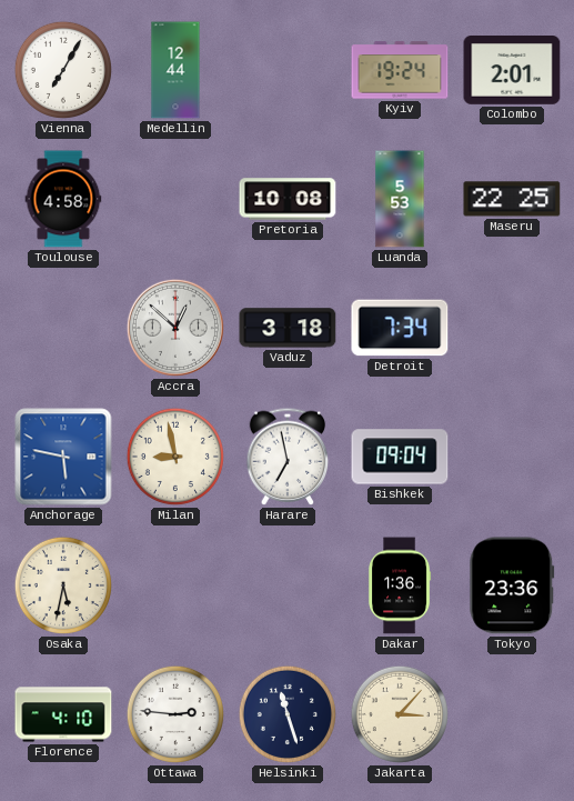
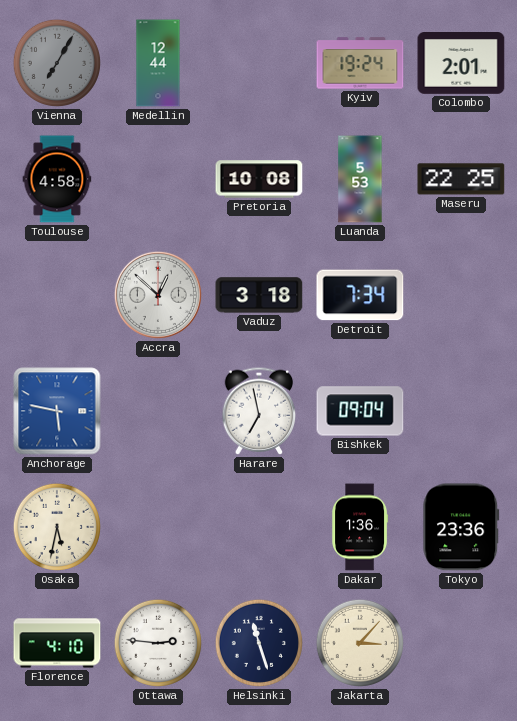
Vienna dial: white -> grey (57, 63)
Milan: 8:58 -> none (175, 457)
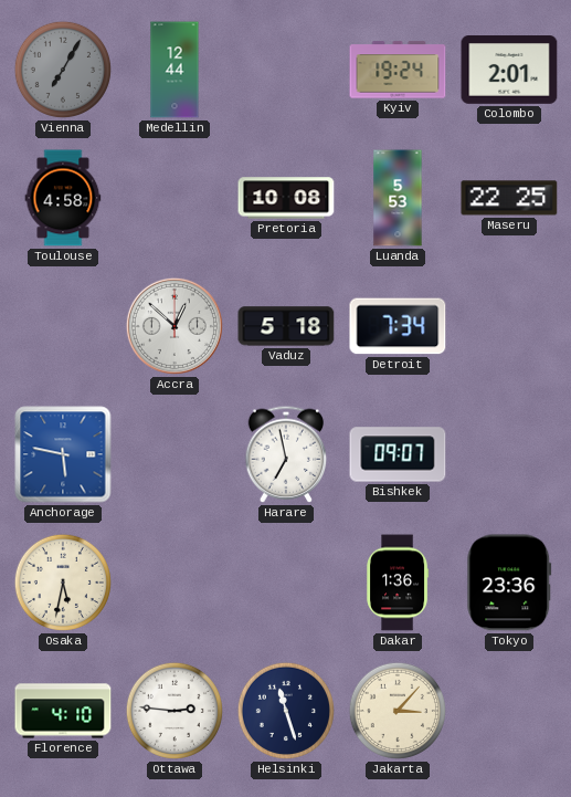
Vaduz: 3:18 -> 5:18 (286, 326)
Bishkek: 09:04 -> 09:07 (398, 454)
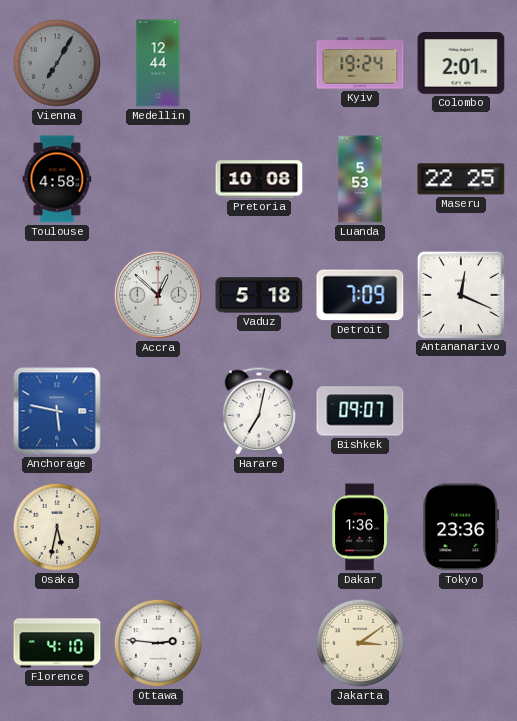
Detroit: 7:34 -> 7:09 (360, 295)
Antananarivo: none -> 12:19 (460, 294)
Harare: 6:58 -> 7:02 (259, 411)
Helsinki: 11:27 -> none (286, 711)
Jakarta: 3:07 -> 3:09 (360, 643)
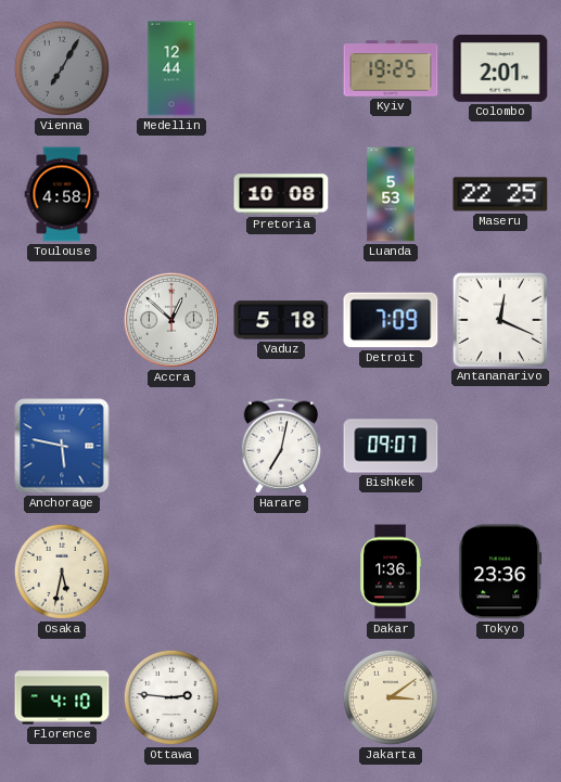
Kyiv: 19:24 -> 19:25 (391, 68)
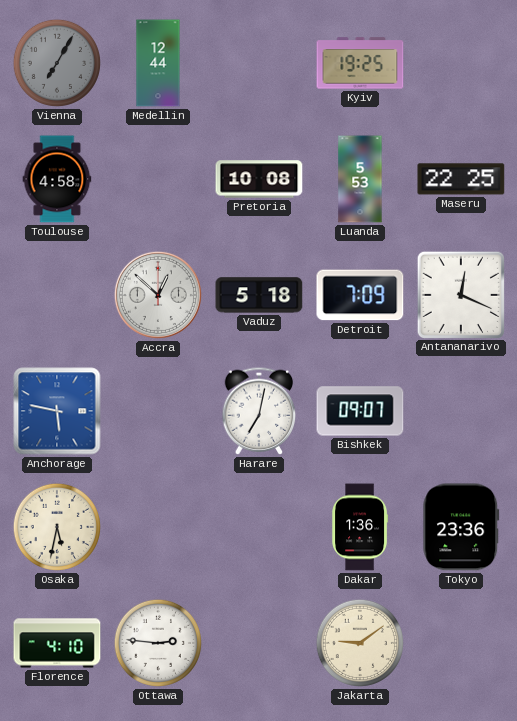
Colombo: 2:01 -> none (500, 69)
Jakarta: 3:09 -> 9:09 (360, 643)
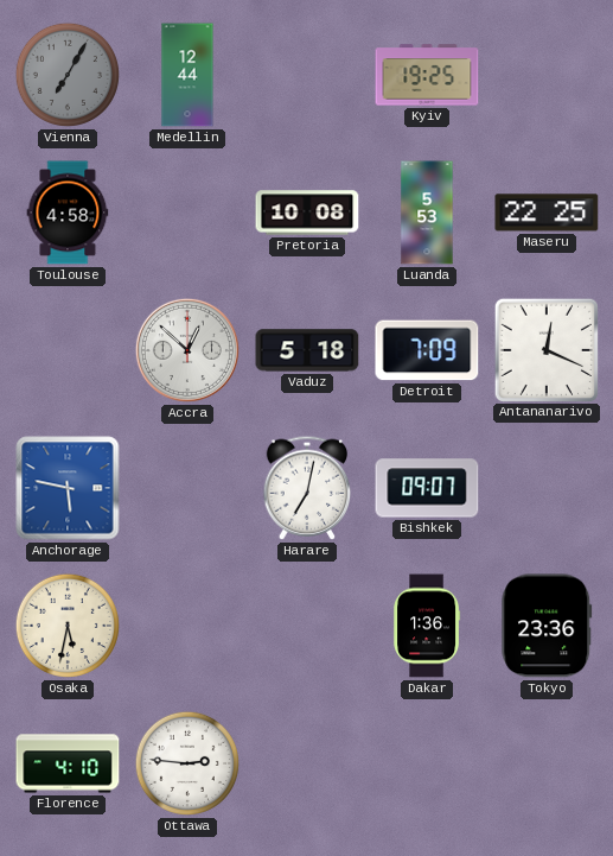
Jakarta: 9:09 -> none (360, 643)
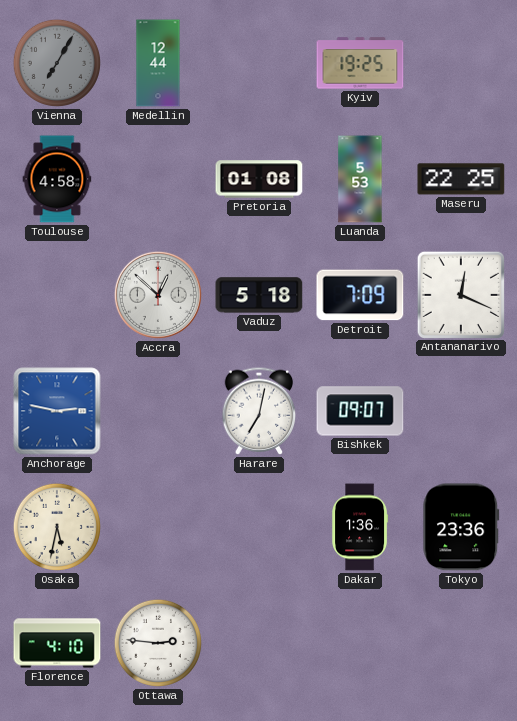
Pretoria: 10:08 -> 01:08 (259, 179)
Anchorage: 5:47 -> 2:47 (57, 411)
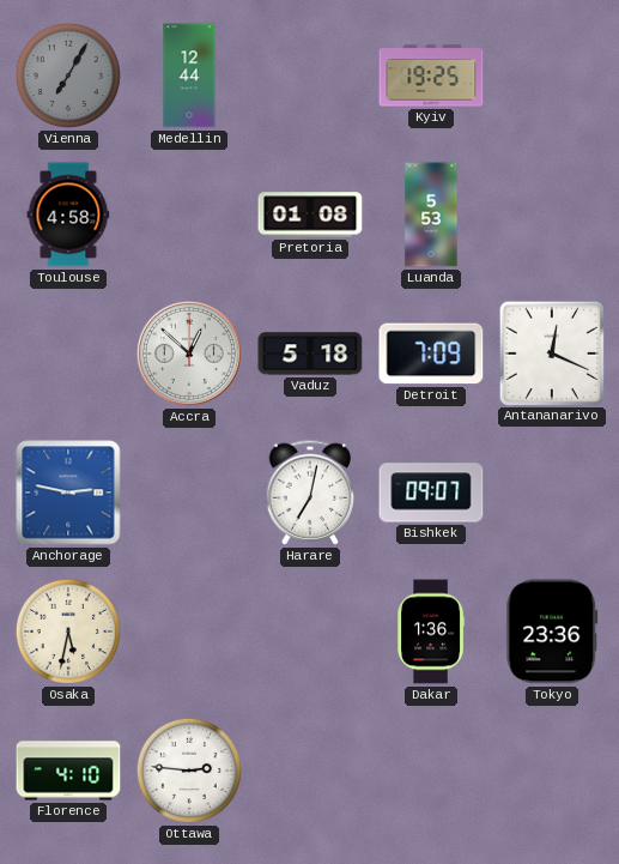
Maseru: 22:25 -> none (461, 179)
